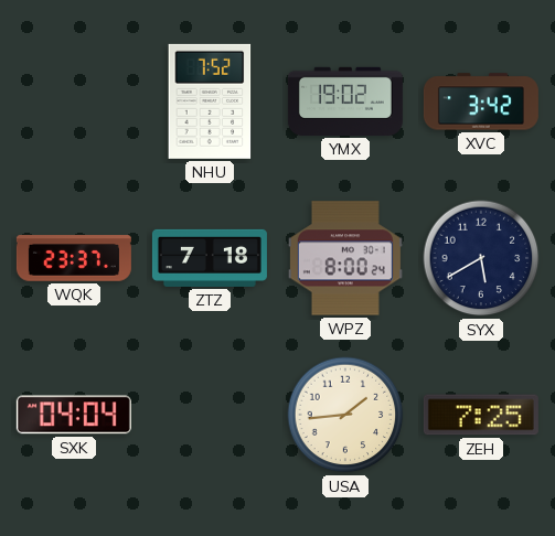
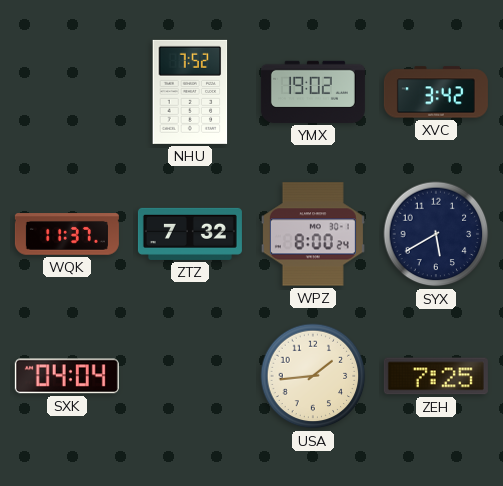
WQK: 23:37 -> 11:37 (67, 234)
ZTZ: 7:18 -> 7:32 (190, 234)
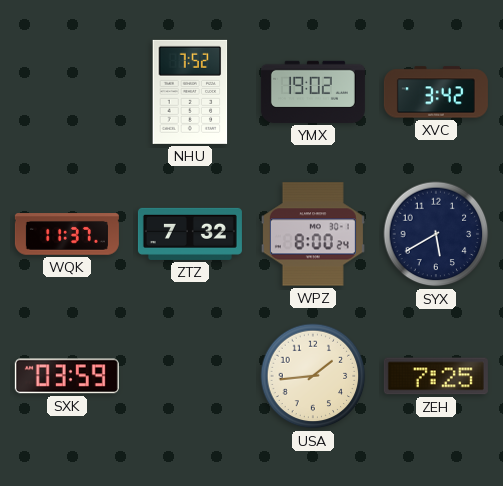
SXK: 04:04 -> 03:59 (67, 376)
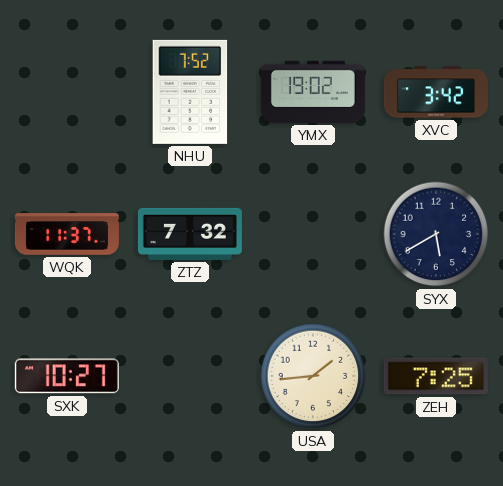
WPZ: 8:00 -> none (313, 234)
SXK: 03:59 -> 10:27 (67, 376)
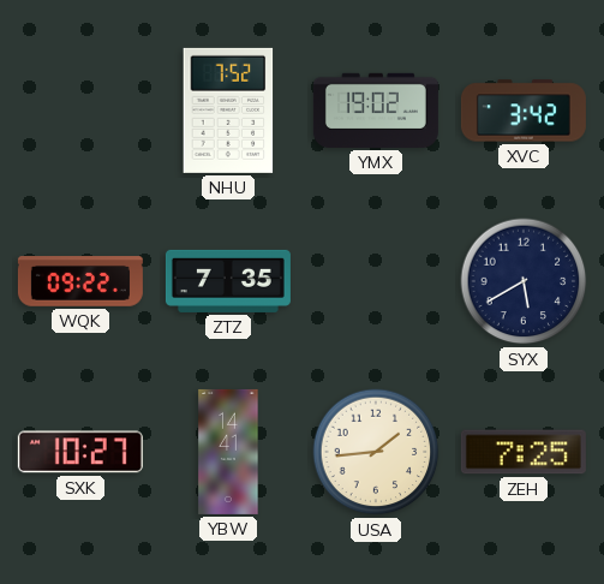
WQK: 11:37 -> 09:22 (80, 281)
ZTZ: 7:32 -> 7:35 (228, 281)
YBW: none -> 14:41 (228, 452)
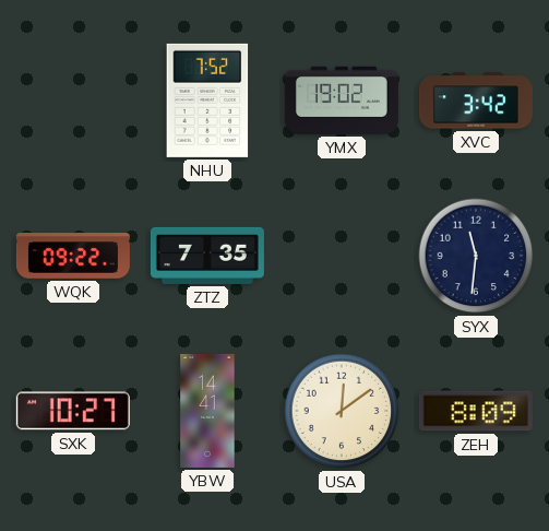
SYX: 5:40 -> 11:31 (476, 256)
USA: 1:44 -> 12:09 (342, 411)
ZEH: 7:25 -> 8:09 (476, 411)
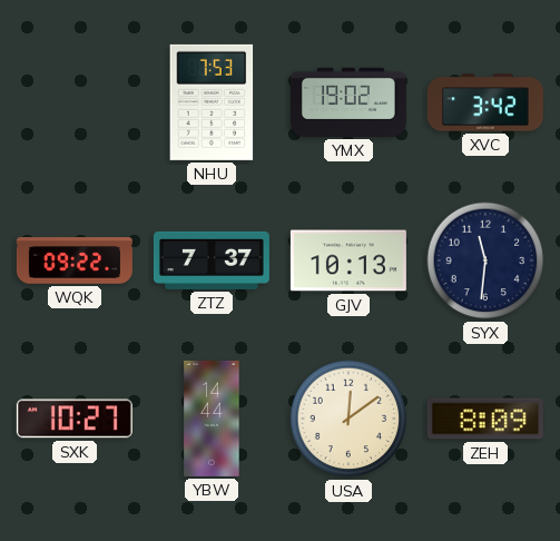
NHU: 7:52 -> 7:53 (212, 102)
ZTZ: 7:35 -> 7:37 (212, 260)
GJV: none -> 10:13 (348, 260)
YBW: 14:41 -> 14:44 (212, 419)
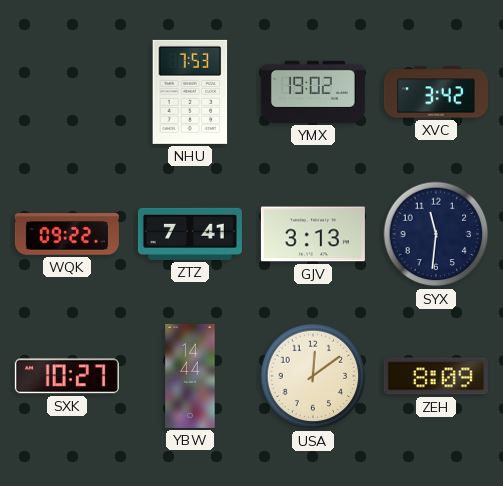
ZTZ: 7:37 -> 7:41 (190, 234)
GJV: 10:13 -> 3:13 (313, 234)
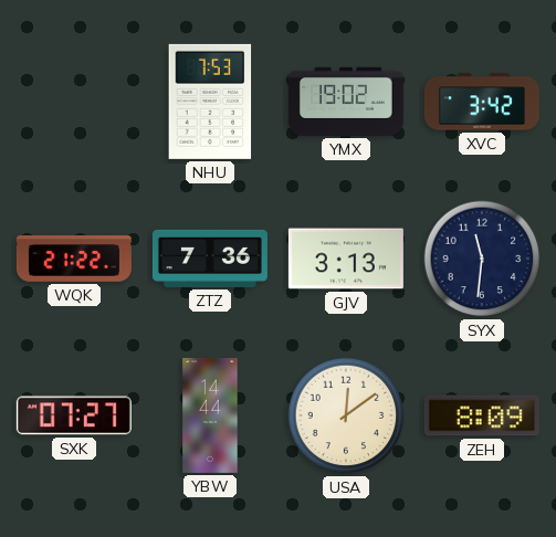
WQK: 09:22 -> 21:22 (74, 259)
ZTZ: 7:41 -> 7:36 (210, 259)
SXK: 10:27 -> 07:27 (74, 415)
